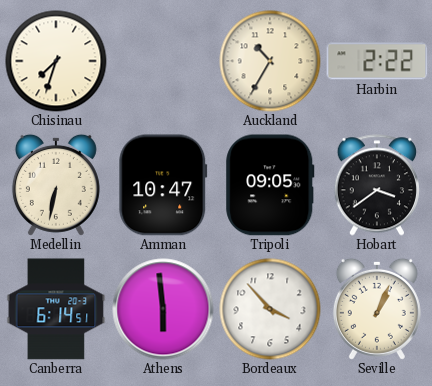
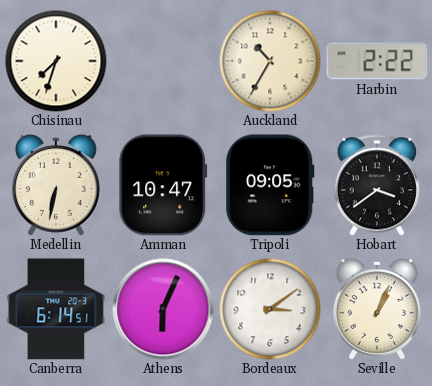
Athens: 5:59 -> 6:04 (163, 309)
Bordeaux: 3:53 -> 3:09 (270, 309)
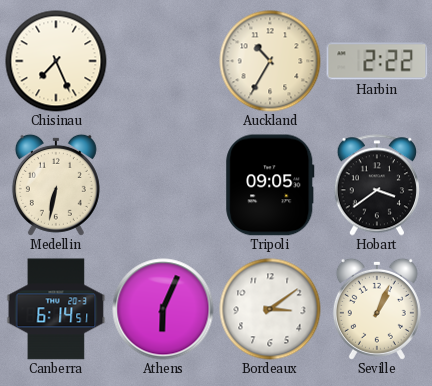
Chisinau: 7:33 -> 7:26 (56, 61)
Amman: 10:47 -> none (163, 185)
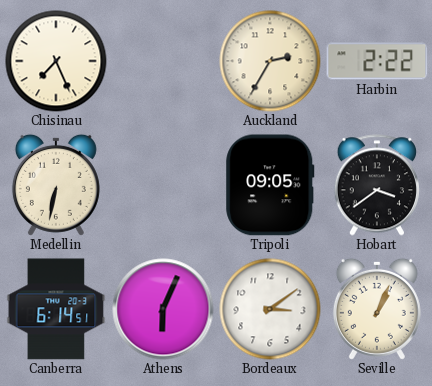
Auckland: 10:35 -> 2:35 (270, 61)
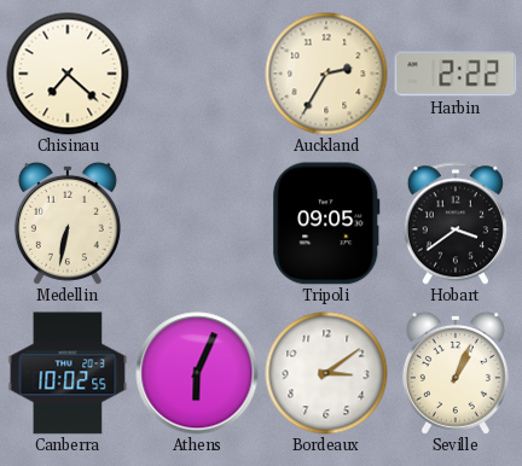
Chisinau: 7:26 -> 7:22 (68, 74)
Canberra: 6:14 -> 10:02 (68, 373)
